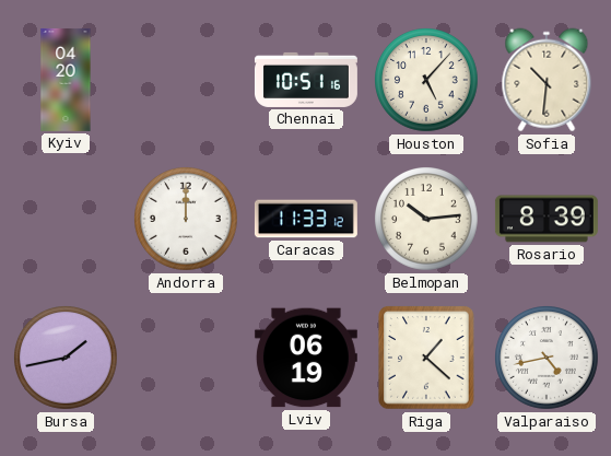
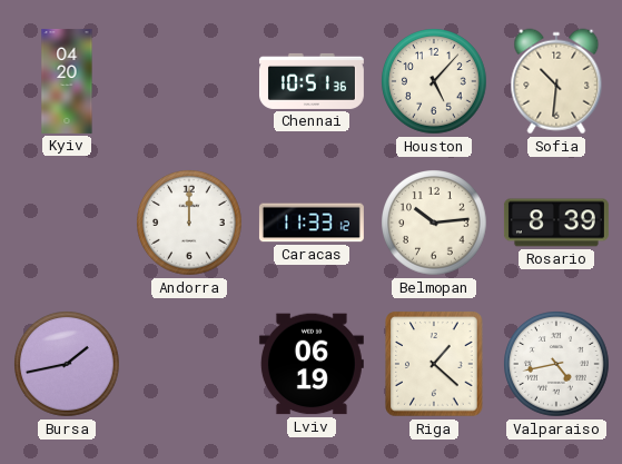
Chennai: 10:51:16 -> 10:51:36 (312, 81)
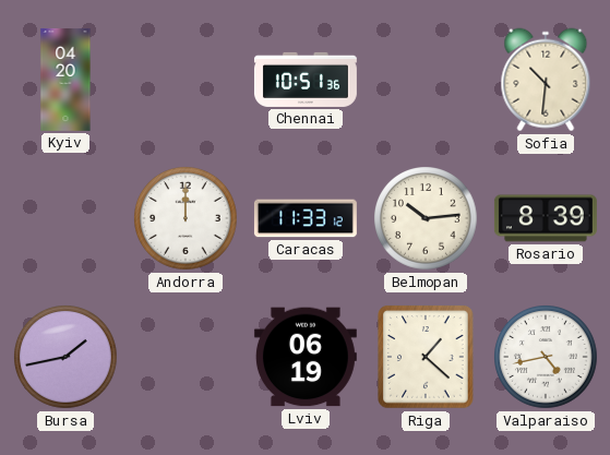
Houston: 5:07 -> none (434, 81)
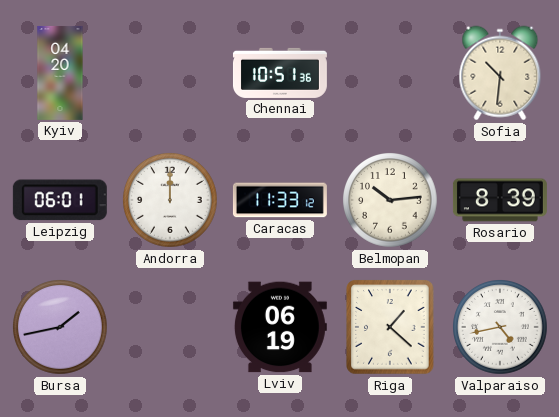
Leipzig: none -> 06:01 (60, 200)
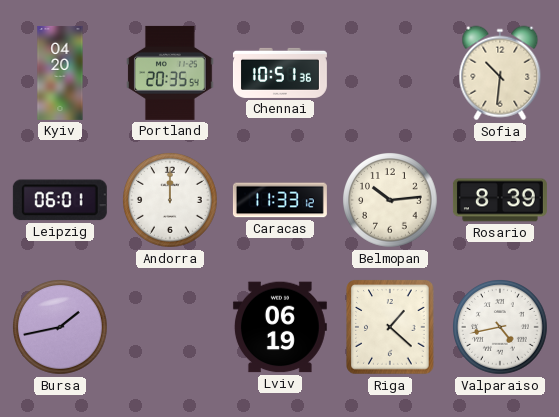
Portland: none -> 20:35 (170, 73)
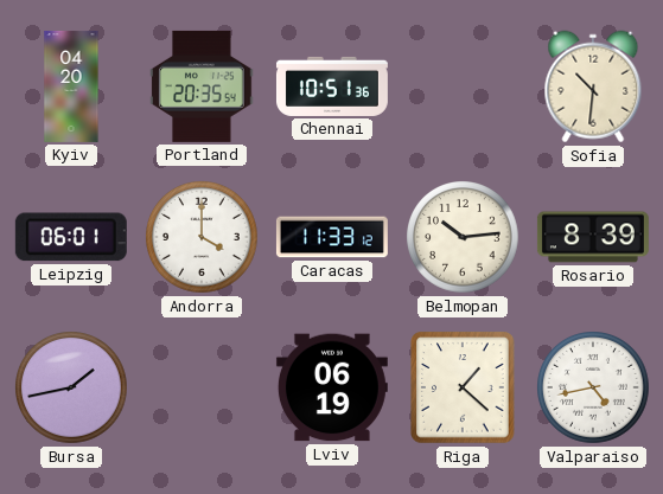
Andorra: 12:00 -> 4:00 (202, 237)
